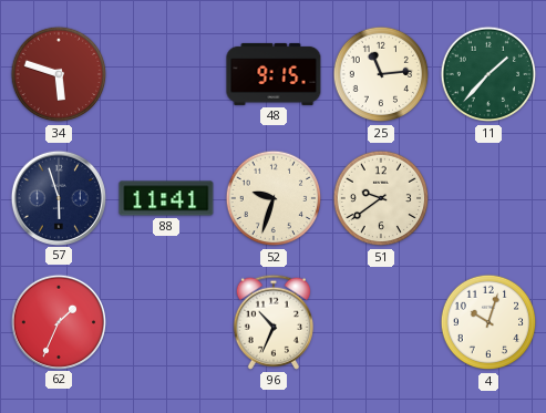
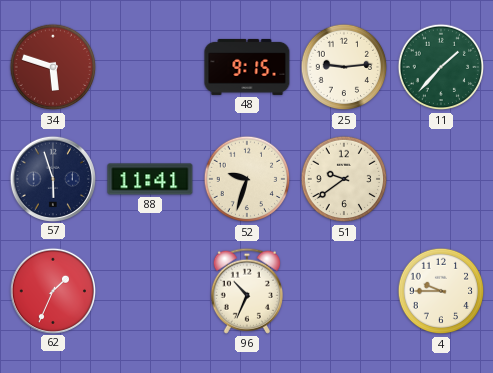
25: 11:14 -> 9:14 (344, 67)
4: 10:03 -> 9:45 (441, 291)
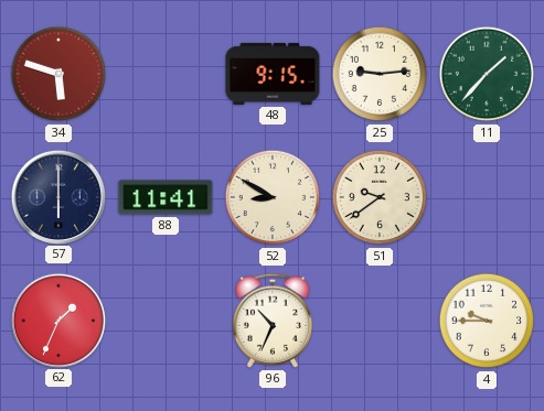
57: 5:57 -> 6:00 (57, 196)
52: 9:33 -> 8:50 (273, 197)
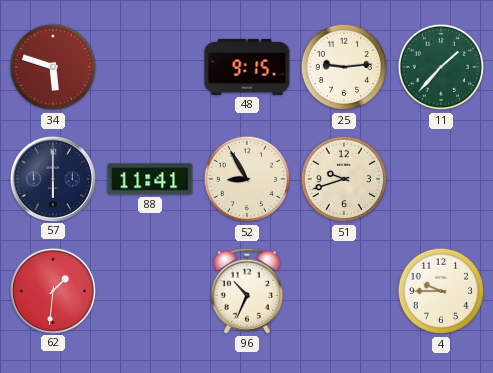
52: 8:50 -> 8:55 (247, 179)
51: 9:39 -> 9:42 (344, 179)
62: 1:34 -> 1:31 (52, 290)
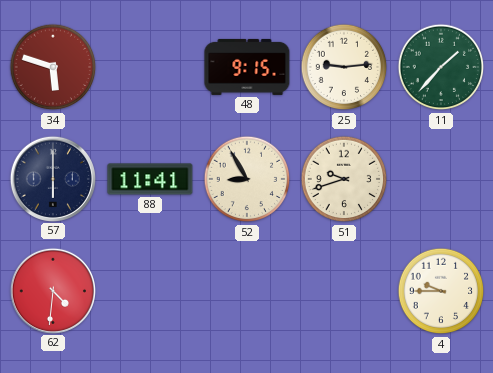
62: 1:31 -> 4:31 (52, 290)
96: 10:34 -> none (247, 291)
